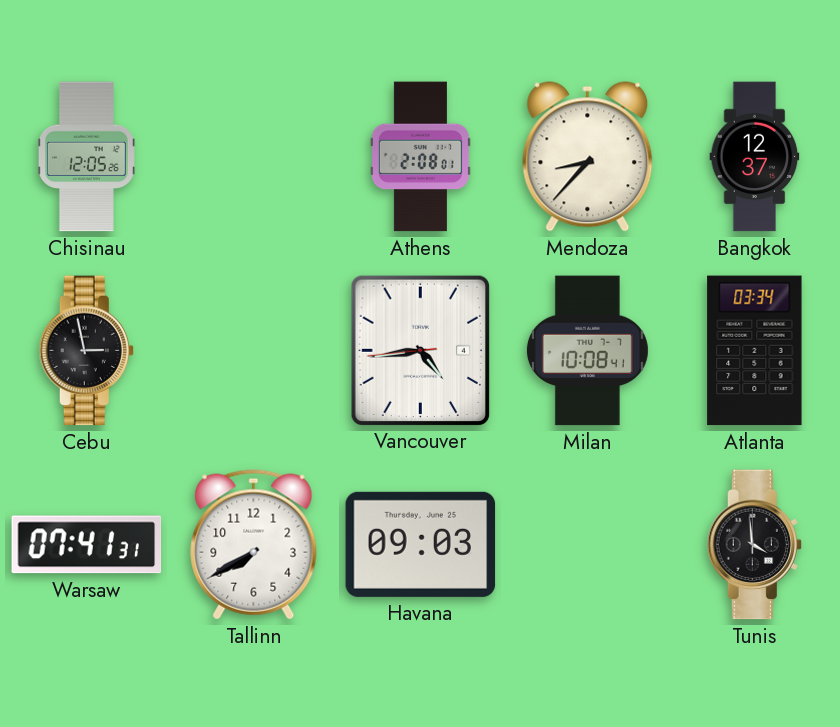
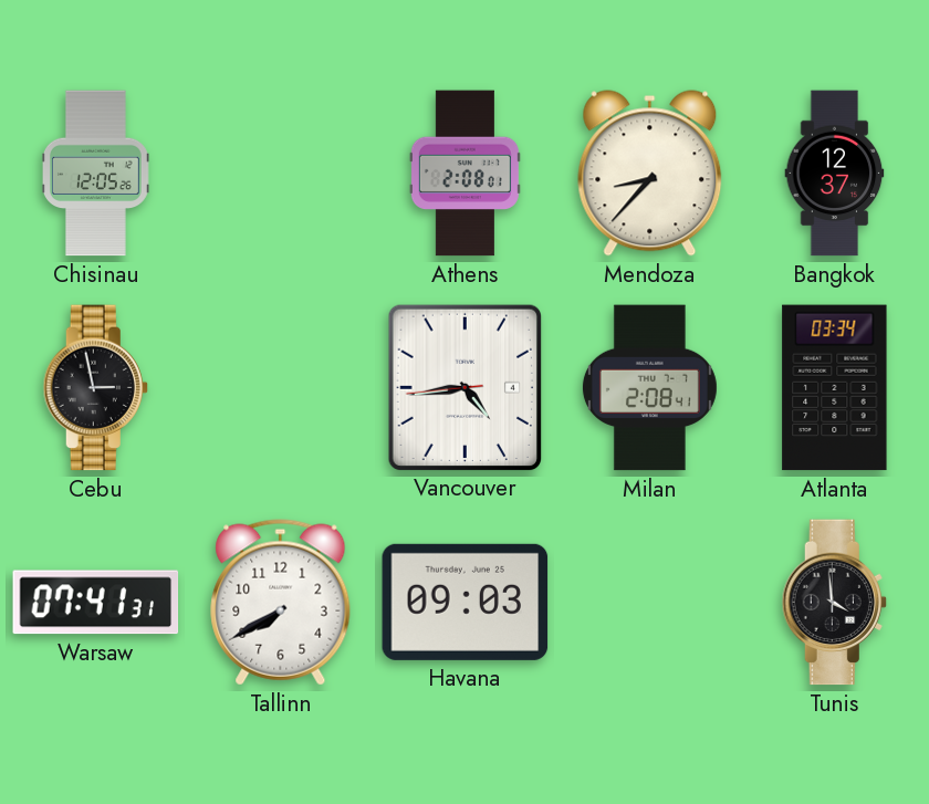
Milan: 10:08 -> 2:08 (649, 388)
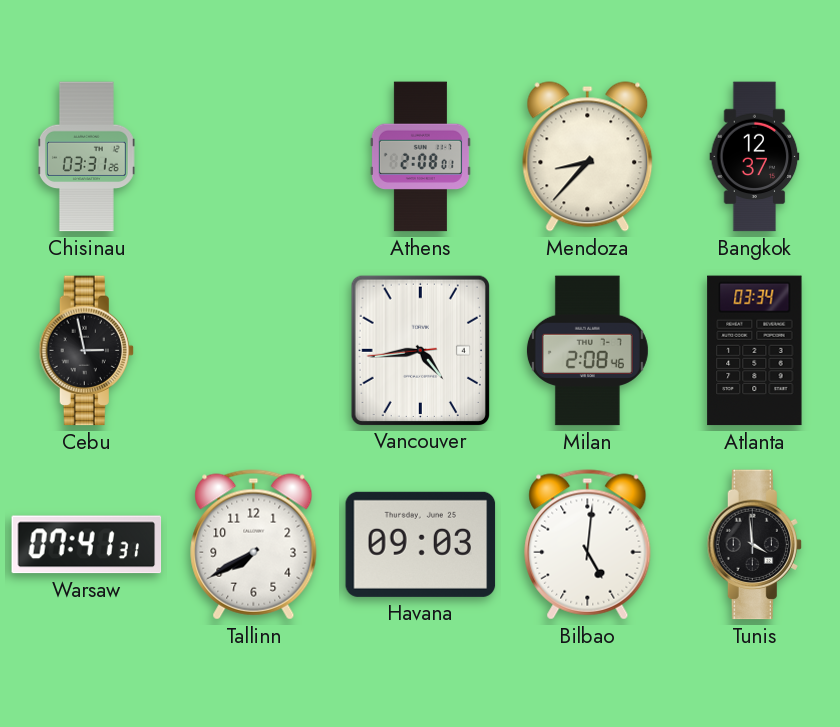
Chisinau: 12:05 -> 03:31 (87, 157)
Milan: 2:08:41 -> 2:08:46 (587, 351)
Bilbao: none -> 5:01 (588, 545)
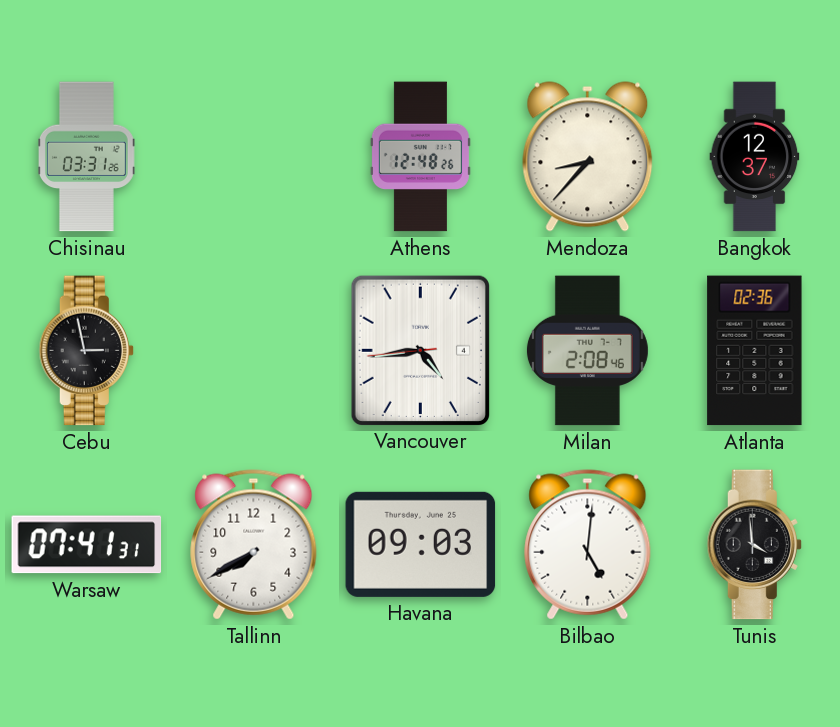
Athens: 2:08 -> 12:48 (420, 157)
Atlanta: 03:34 -> 02:36 (755, 351)
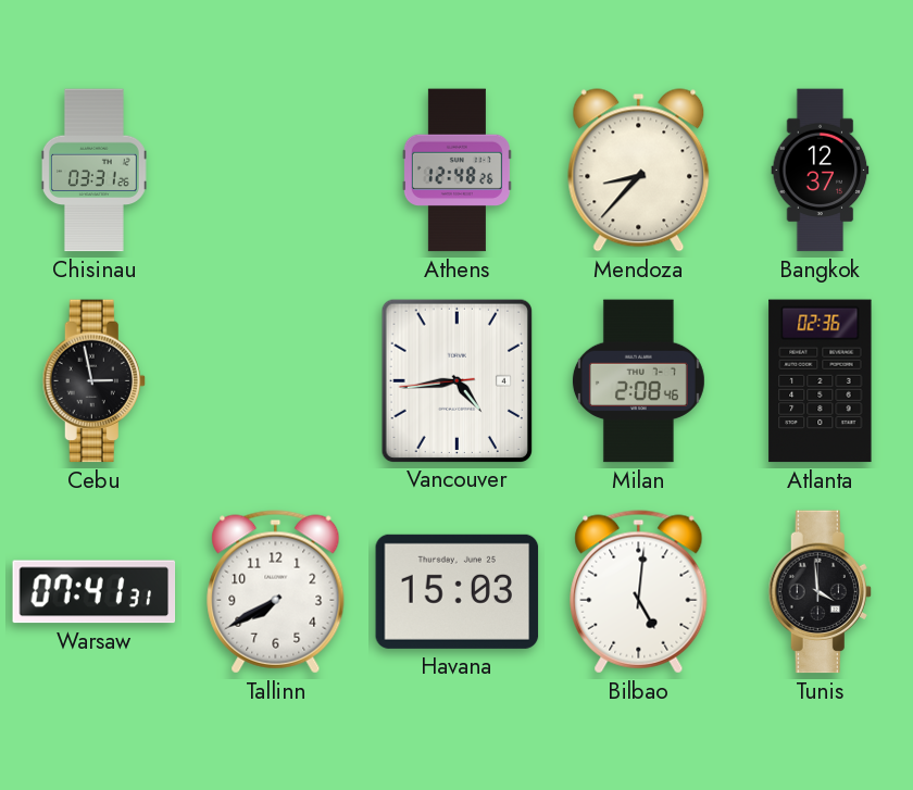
Havana: 09:03 -> 15:03 (458, 591)
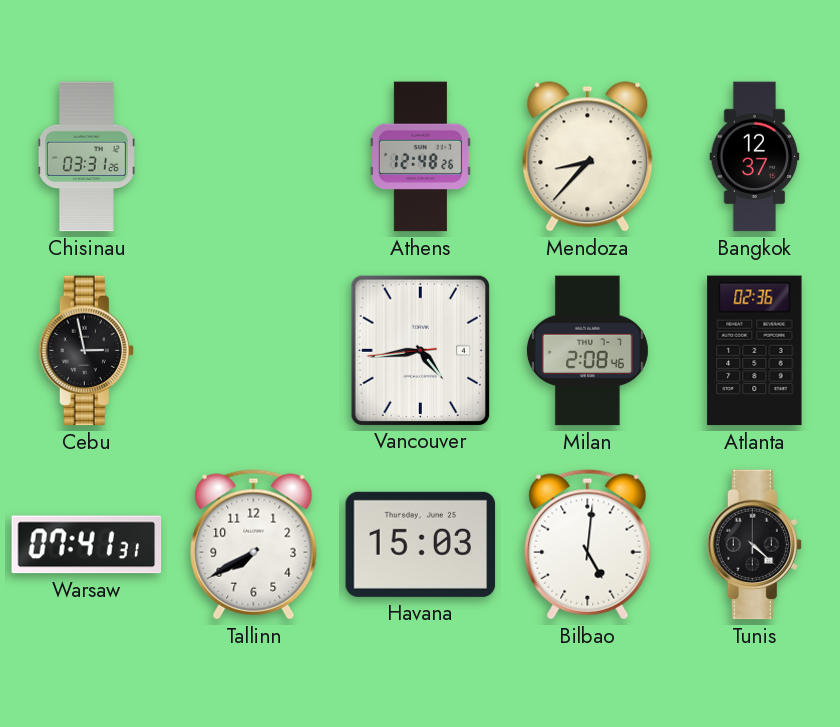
Tunis: 3:59 -> 4:22 (754, 545)
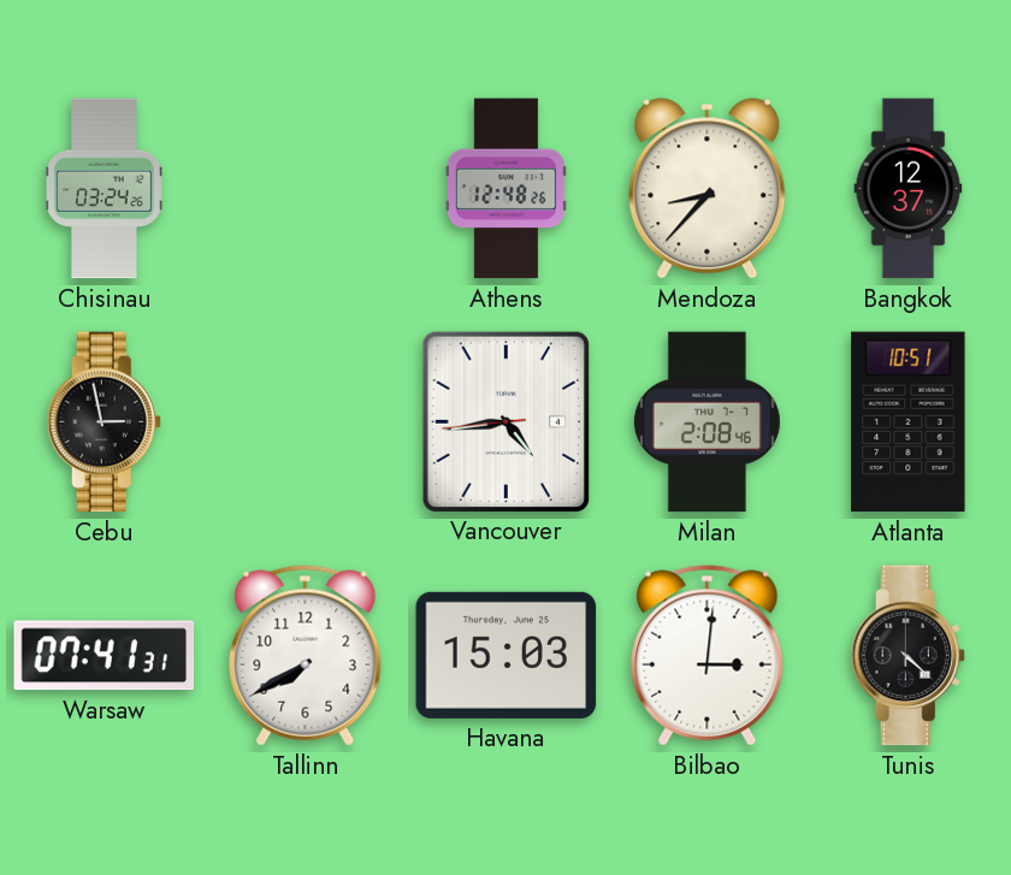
Chisinau: 03:31 -> 03:24 (105, 189)
Atlanta: 02:36 -> 10:51 (909, 422)
Bilbao: 5:01 -> 3:01 (708, 656)
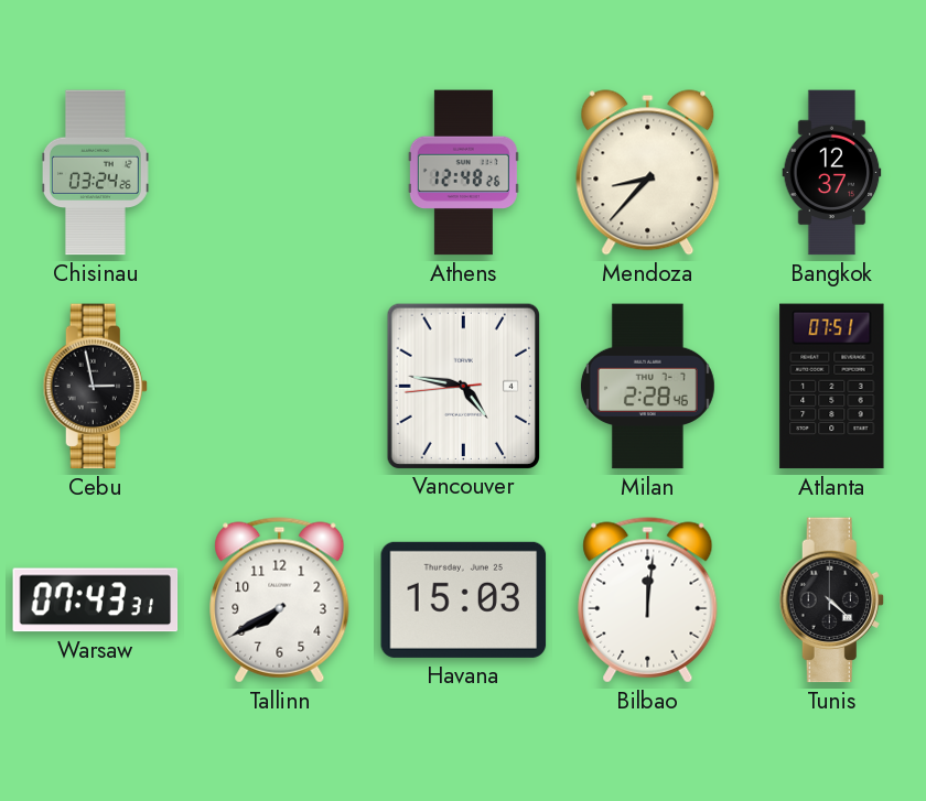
Vancouver: 4:43 -> 4:46 (463, 386)
Milan: 2:08 -> 2:28 (647, 387)
Atlanta: 10:51 -> 07:51 (832, 387)
Warsaw: 07:41 -> 07:43 (96, 600)
Bilbao: 3:01 -> 12:01 (648, 600)
